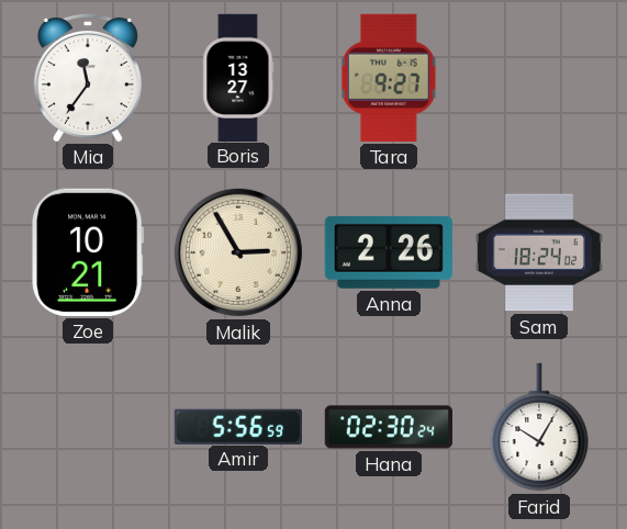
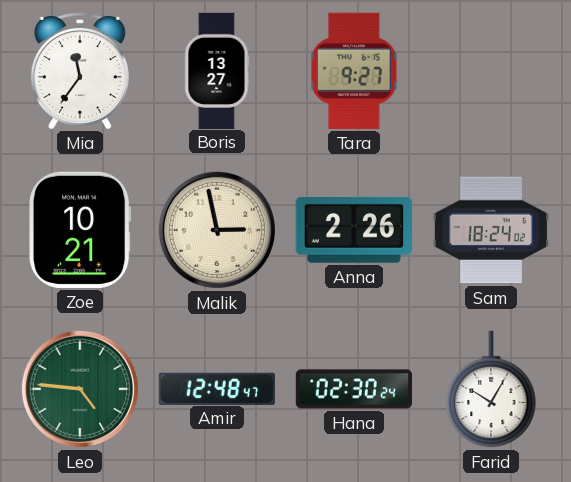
Malik: 2:55 -> 2:58 (217, 230)
Leo: none -> 4:46 (80, 389)
Amir: 5:56 -> 12:48 (217, 388)
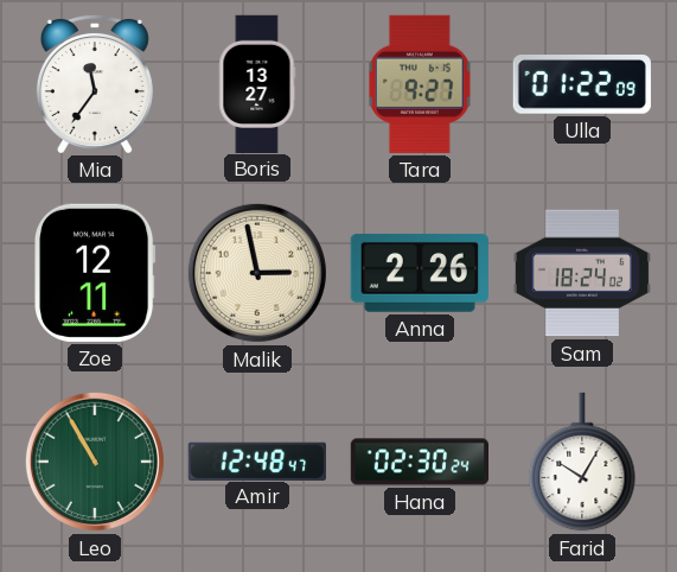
Ulla: none -> 01:22 (582, 85)
Zoe: 10:21 -> 12:11 (95, 273)
Leo: 4:46 -> 10:55 (95, 462)
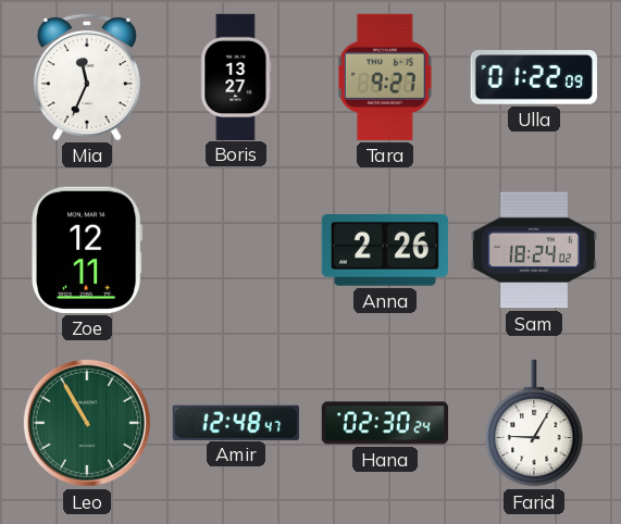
Mia: 11:36 -> 11:34 (87, 76)
Malik: 2:58 -> none (257, 273)
Farid: 10:05 -> 9:05 (534, 423)
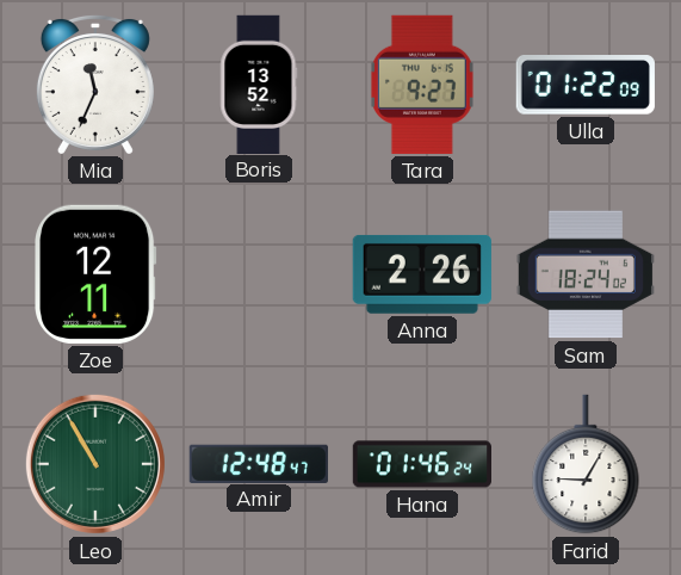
Boris: 13:27 -> 13:52 (259, 84)
Hana: 02:30 -> 01:46 (421, 464)
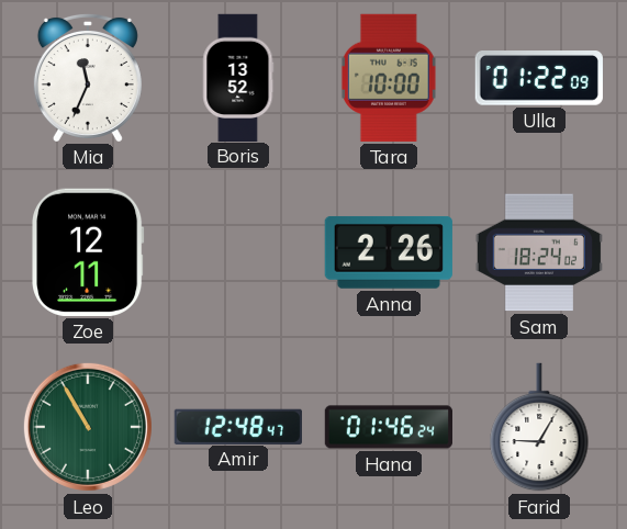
Tara: 9:27 -> 10:00 (389, 78)
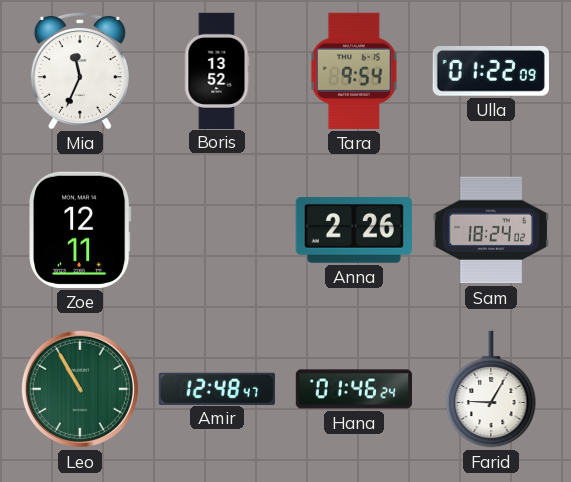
Tara: 10:00 -> 9:54 (354, 71)
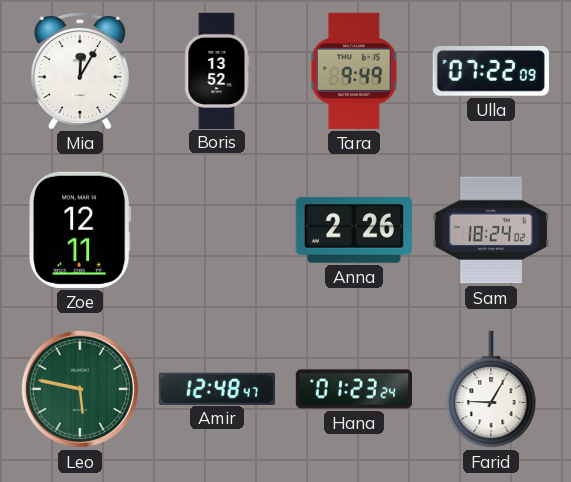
Mia: 11:34 -> 12:05 (80, 70)
Tara: 9:54 -> 9:49 (354, 71)
Ulla: 01:22 -> 07:22 (491, 72)
Leo: 10:55 -> 5:47 (80, 389)
Hana: 01:46 -> 01:23 (353, 389)
